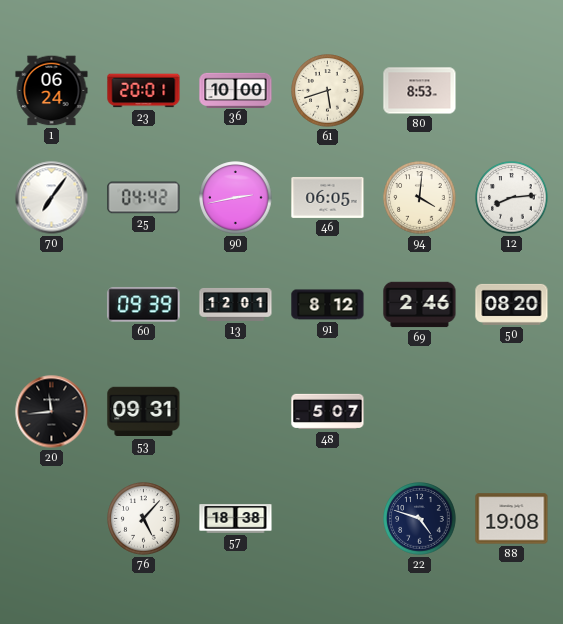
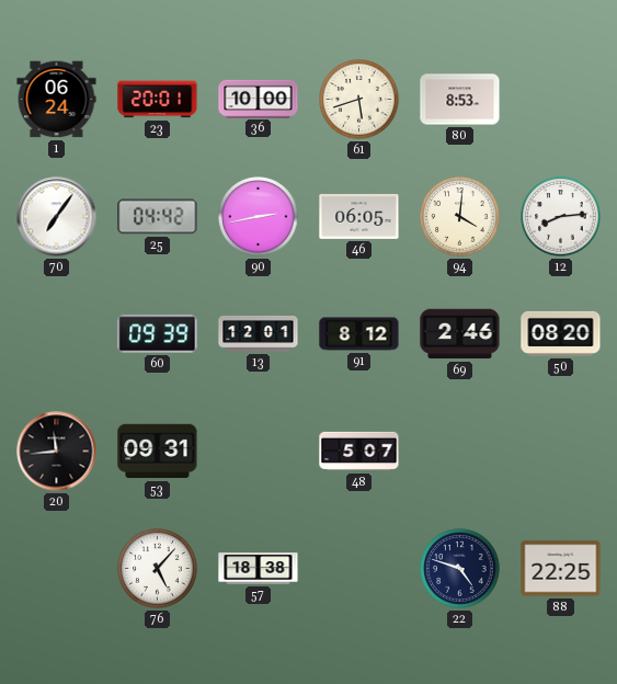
88: 19:08 -> 22:25 (561, 569)
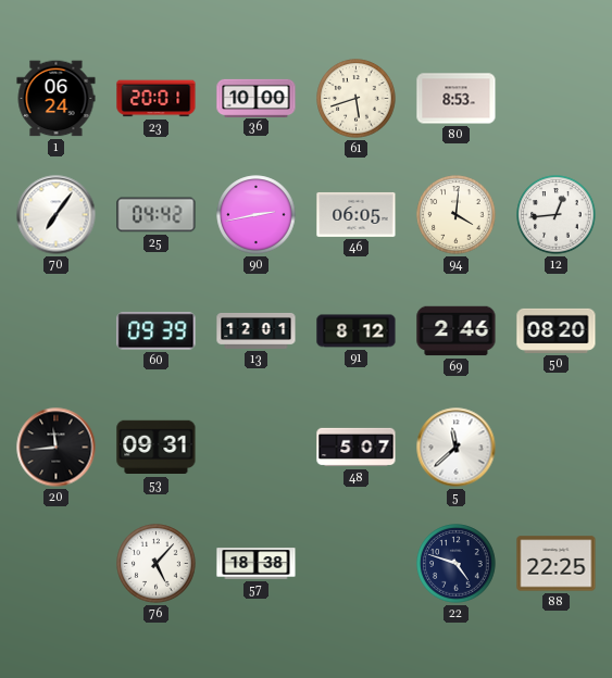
12: 8:14 -> 12:44 (557, 215)
5: none -> 11:38 (457, 448)
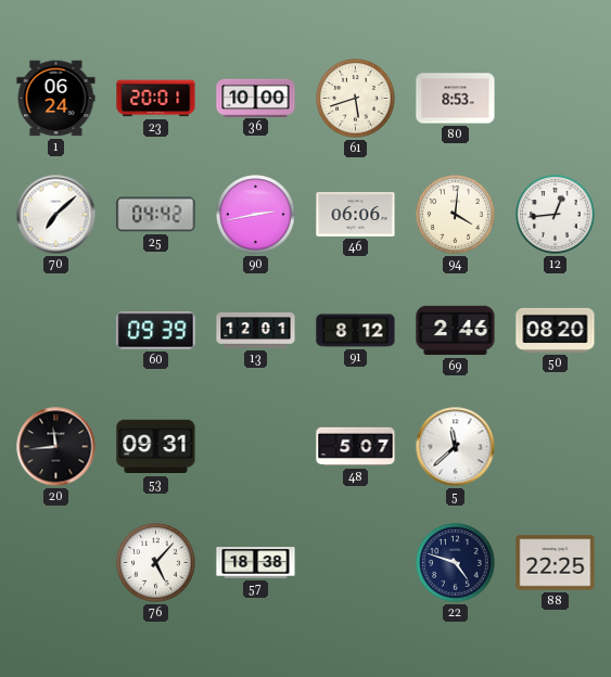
70: 7:06 -> 7:08 (56, 215)
46: 06:05 -> 06:06 (356, 214)
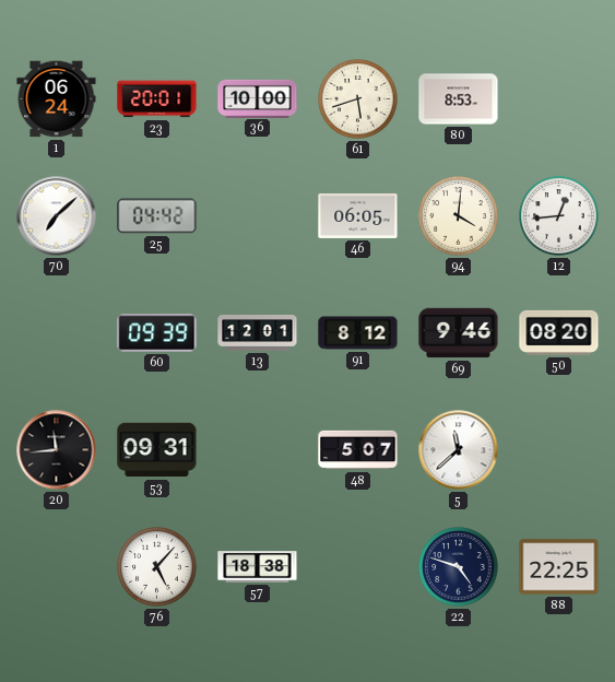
90: 2:43 -> none (256, 215)
46: 06:06 -> 06:05 (358, 215)
69: 2:46 -> 9:46 (459, 333)
